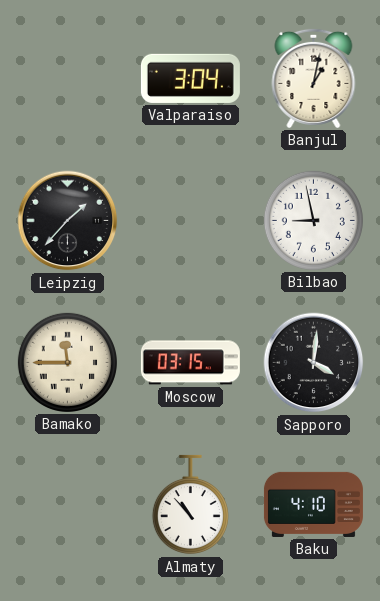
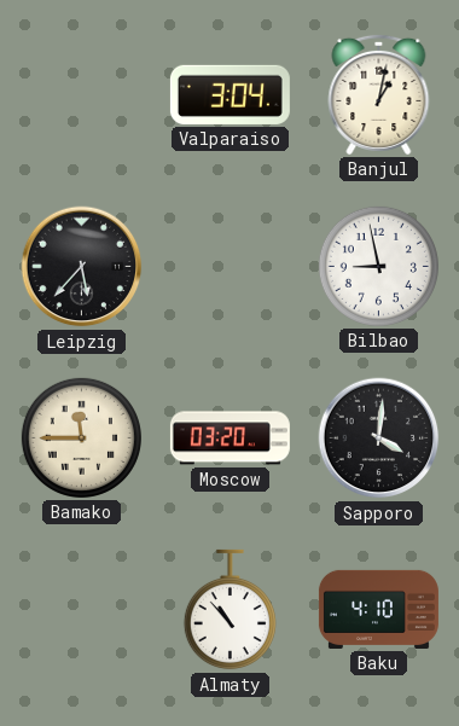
Leipzig: 1:37 -> 5:37 (82, 267)
Moscow: 03:15 -> 03:20 (230, 438)
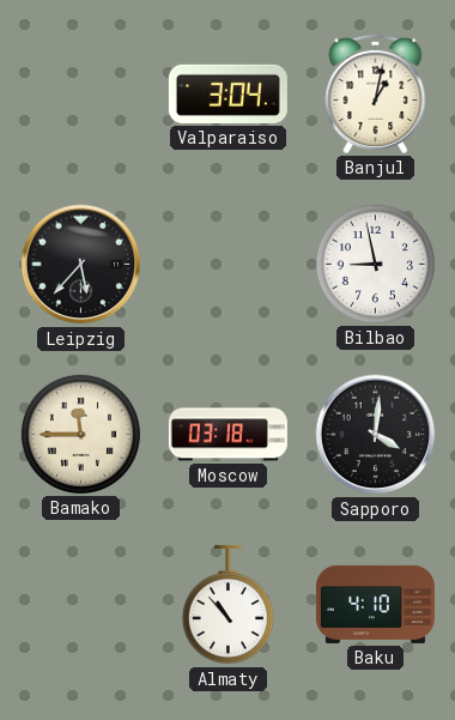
Moscow: 03:20 -> 03:18 (227, 435)
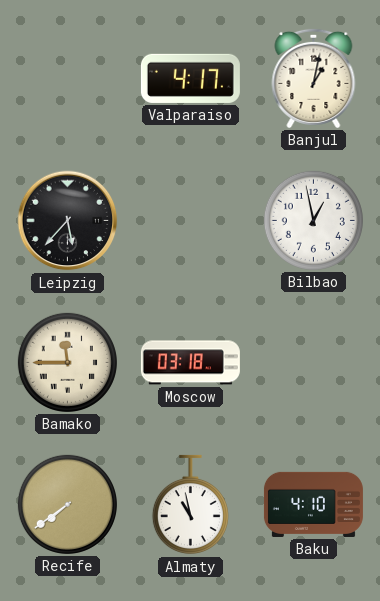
Valparaiso: 3:04 -> 4:17 (190, 78)
Bilbao: 8:58 -> 12:58 (313, 220)
Sapporo: 4:01 -> none (376, 435)
Recife: none -> 7:39 (67, 504)
Almaty: 10:53 -> 10:58 (190, 505)
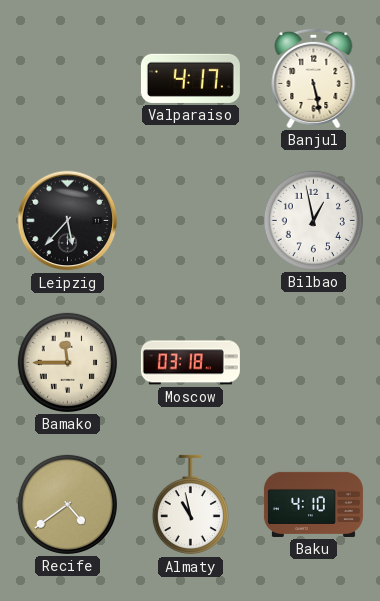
Banjul: 1:02 -> 5:28 (314, 78)
Recife: 7:39 -> 4:39 (67, 504)
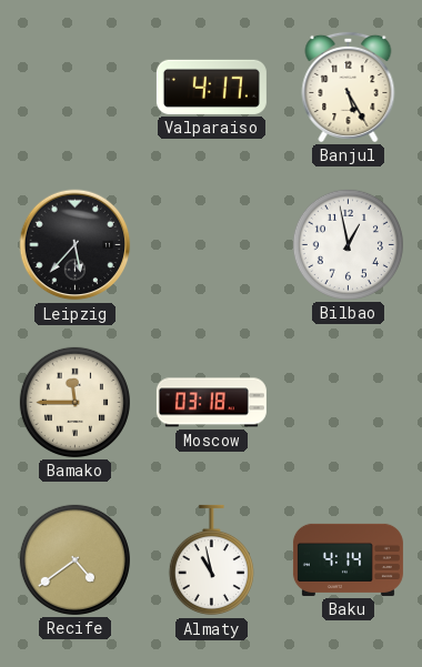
Banjul: 5:28 -> 5:25 (349, 87)
Baku: 4:10 -> 4:14 (348, 559)
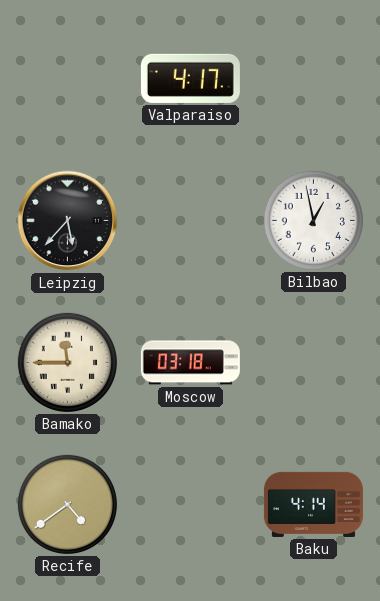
Banjul: 5:25 -> none (349, 87)
Almaty: 10:58 -> none (211, 560)
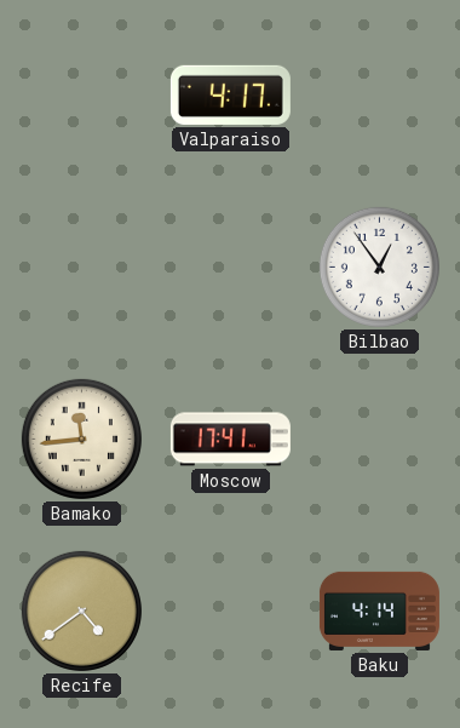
Leipzig: 5:37 -> none (68, 221)
Bilbao: 12:58 -> 12:54 (379, 266)
Bamako: 11:45 -> 11:44 (81, 438)
Moscow: 03:18 -> 17:41 (230, 440)
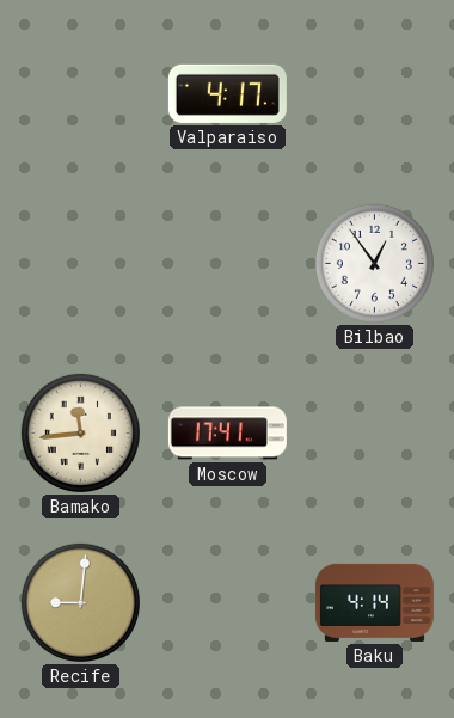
Recife: 4:39 -> 9:01 (80, 602)
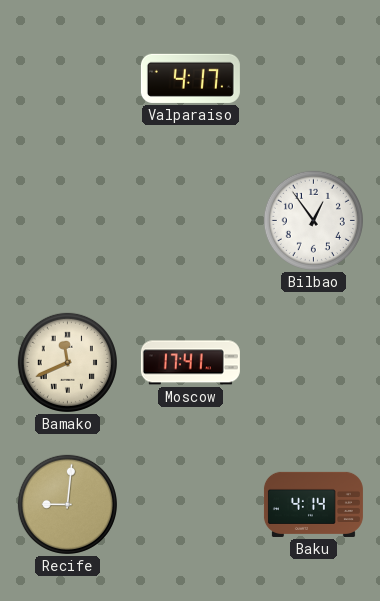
Bamako: 11:44 -> 11:41 (67, 362)
